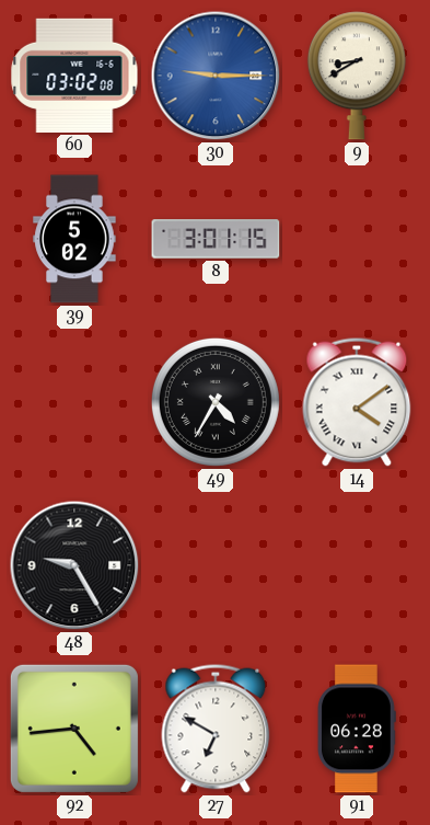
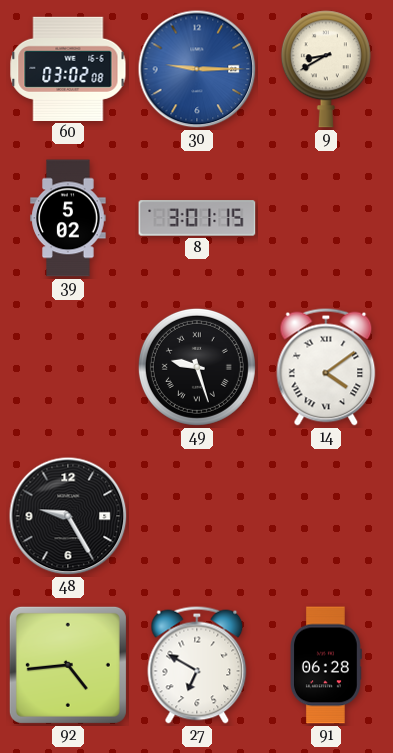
49: 4:35 -> 9:27 (197, 367)
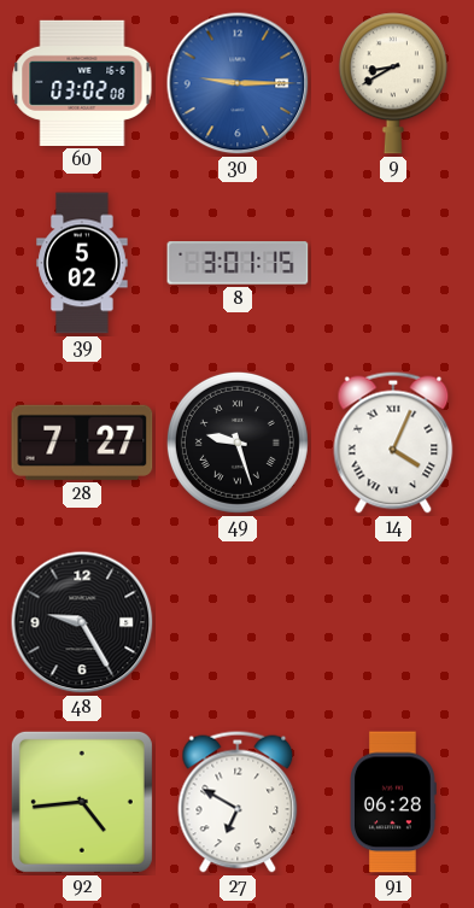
28: none -> 7:27 (82, 443)
14: 4:09 -> 4:04 (393, 443)
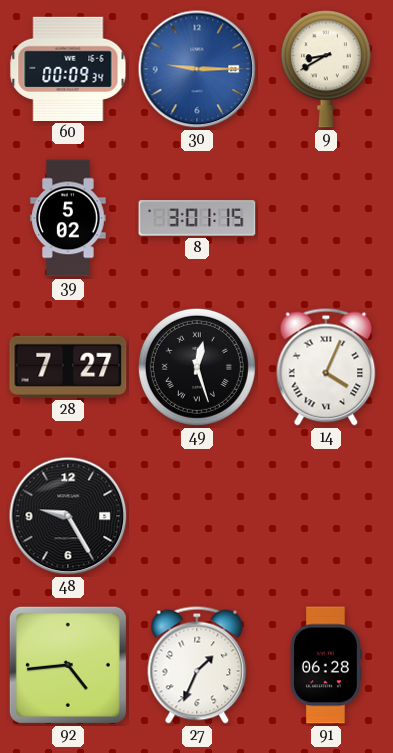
60: 03:02 -> 00:09 (68, 69)
49: 9:27 -> 12:27 (197, 367)
27: 6:50 -> 1:34 (197, 665)
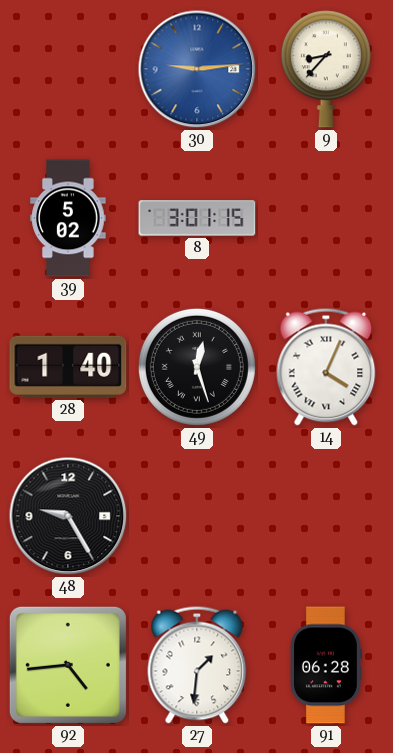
60: 00:09 -> none (68, 69)
30: 9:15 -> 9:14 (197, 69)
9: 8:40 -> 8:37 (326, 69)
28: 7:27 -> 1:40 (68, 367)
27: 1:34 -> 1:31 (197, 665)
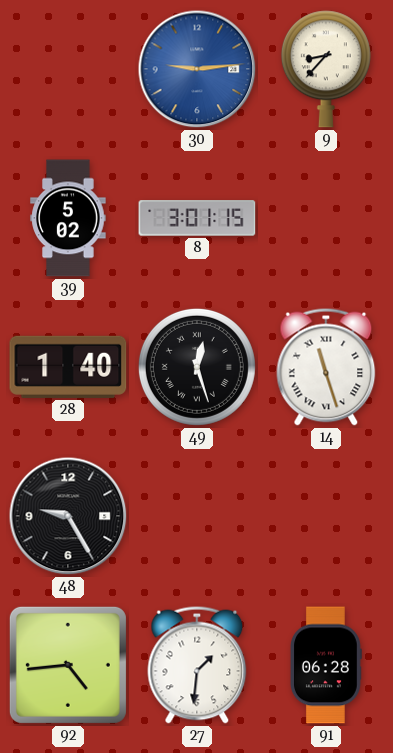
14: 4:04 -> 11:27 (326, 367)
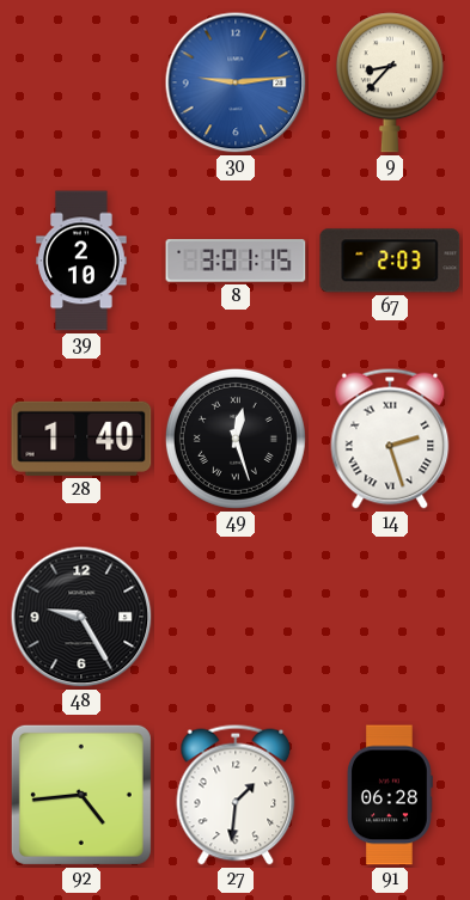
39: 5:02 -> 2:10 (81, 261)
67: none -> 2:03 (390, 261)
14: 11:27 -> 2:27 (390, 439)
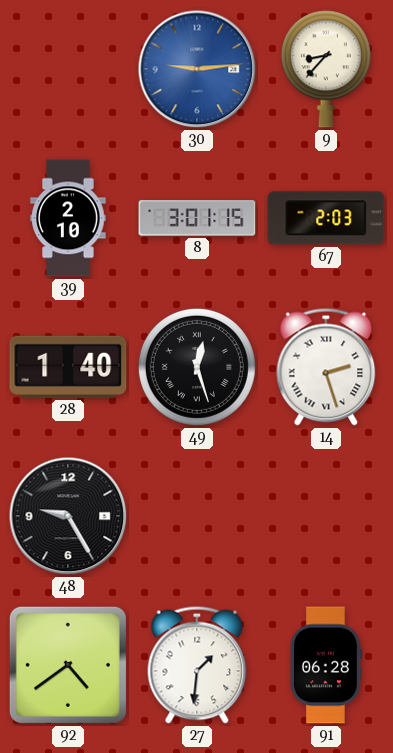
92: 4:44 -> 4:39 (68, 665)
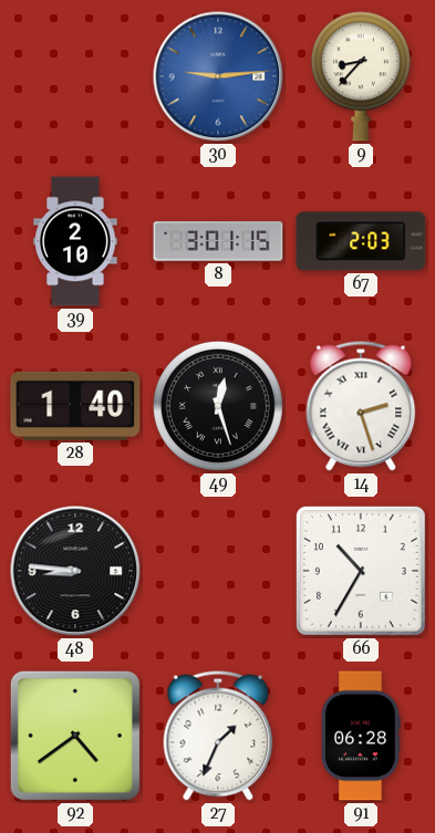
48: 9:25 -> 8:46 (75, 571)
66: none -> 10:35 (361, 571)
27: 1:31 -> 1:34 (218, 736)
